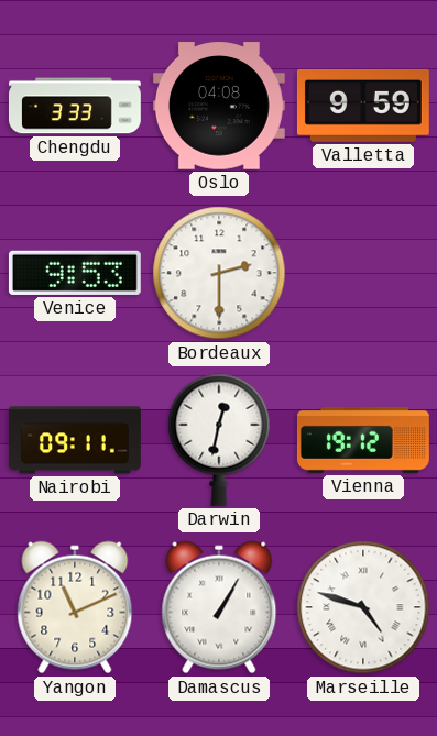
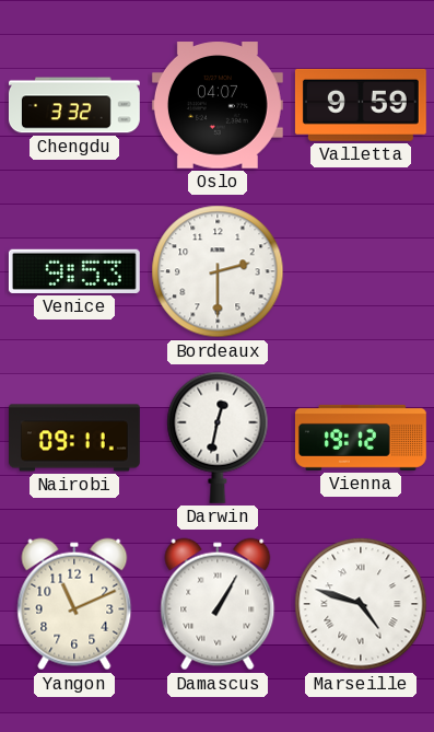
Chengdu: 3:33 -> 3:32 (74, 105)
Oslo: 04:08 -> 04:07 (218, 105)
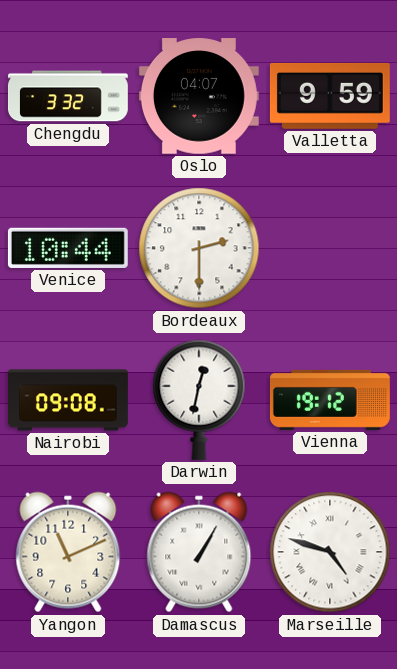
Venice: 9:53 -> 10:44 (68, 248)
Nairobi: 09:11 -> 09:08 (69, 400)
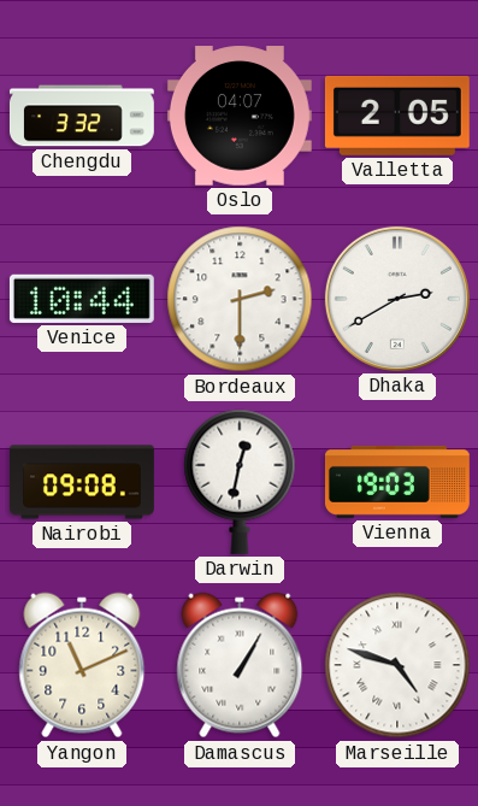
Valletta: 9:59 -> 2:05 (397, 116)
Dhaka: none -> 2:40 (397, 299)
Vienna: 19:12 -> 19:03 (397, 482)
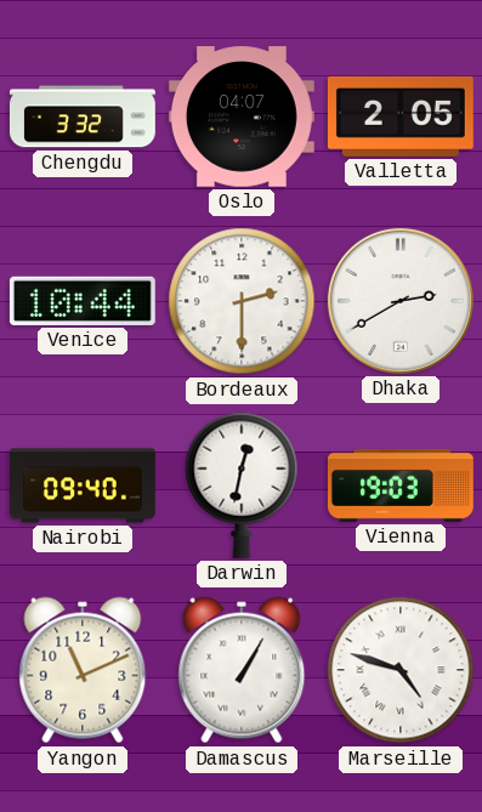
Nairobi: 09:08 -> 09:40 (84, 486)
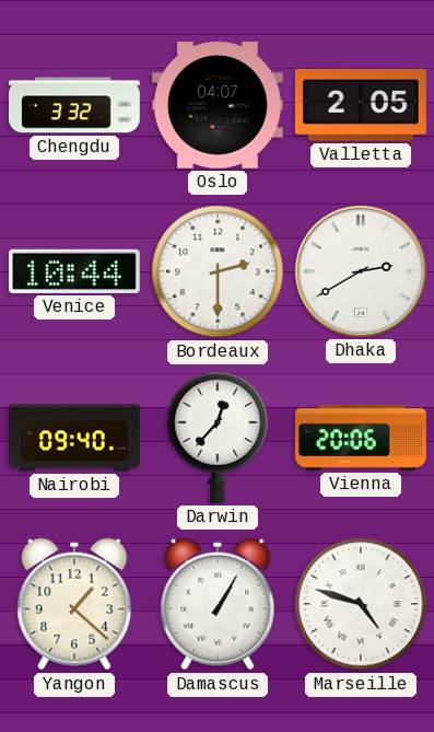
Darwin: 12:32 -> 12:37 (218, 438)
Vienna: 19:03 -> 20:06 (361, 438)
Yangon: 11:11 -> 1:22 (74, 604)
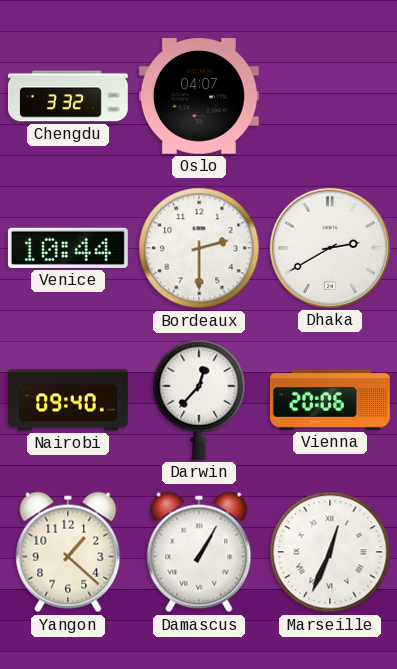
Valletta: 2:05 -> none (361, 105)
Marseille: 4:48 -> 12:34 (330, 552)
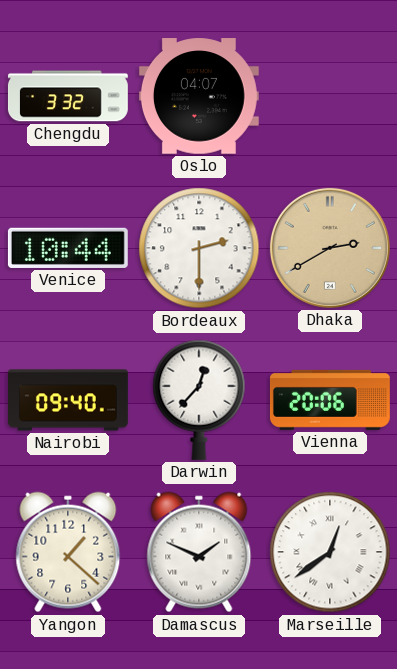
Dhaka dial: white -> champagne (330, 248)
Damascus: 1:05 -> 1:49 (199, 552)
Marseille: 12:34 -> 12:39 (330, 552)
